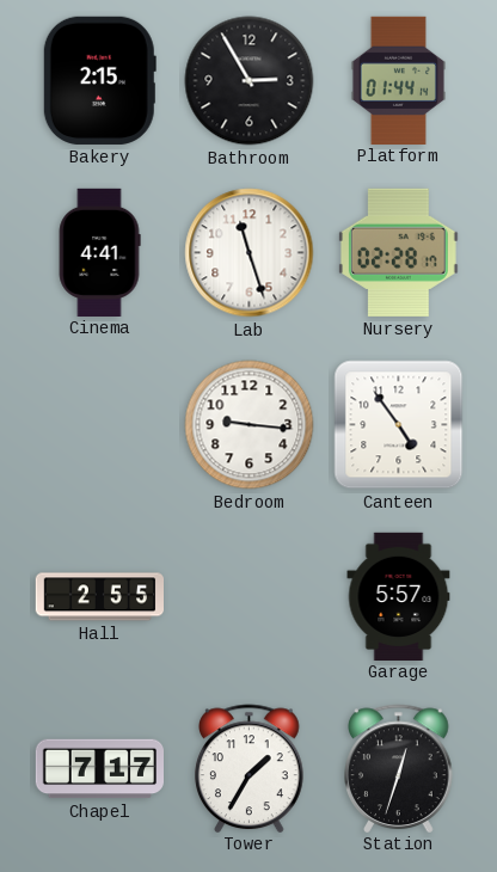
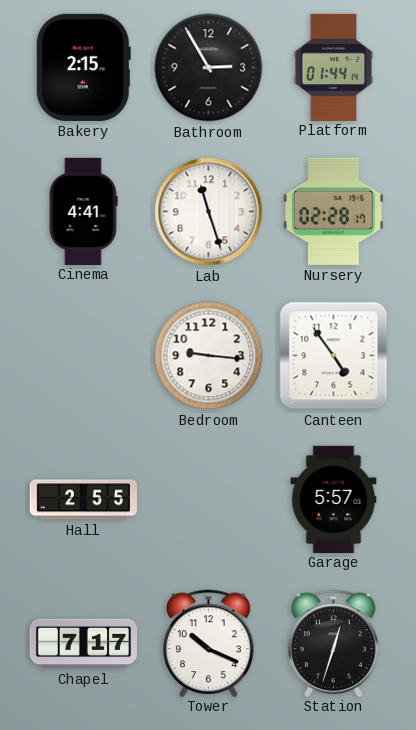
Tower: 1:35 -> 10:19 (209, 643)
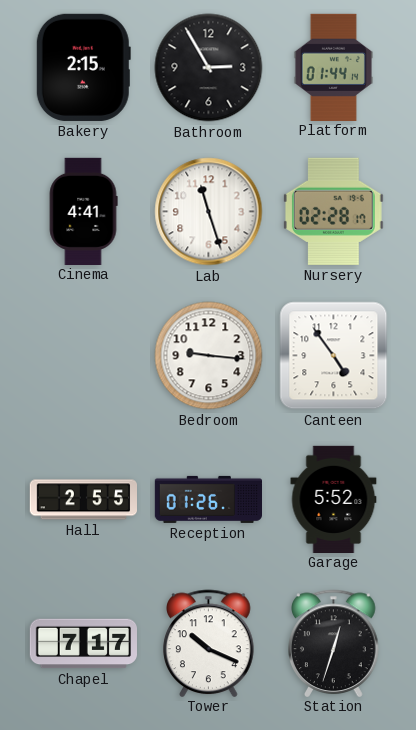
Reception: none -> 01:26 (208, 499)
Garage: 5:57 -> 5:52 (334, 499)
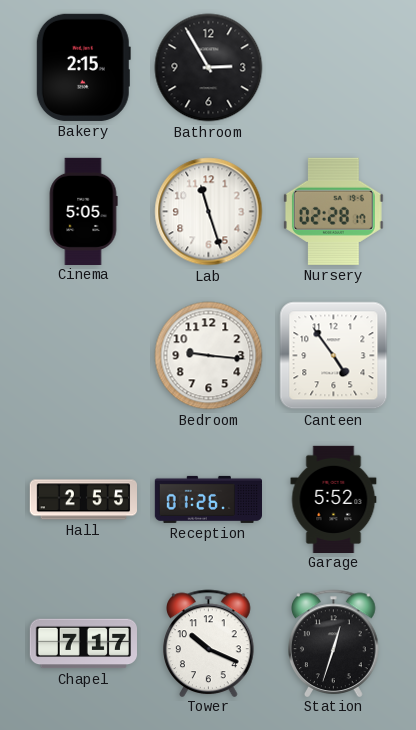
Platform: 01:44 -> none (333, 67)
Cinema: 4:41 -> 5:05 (83, 211)
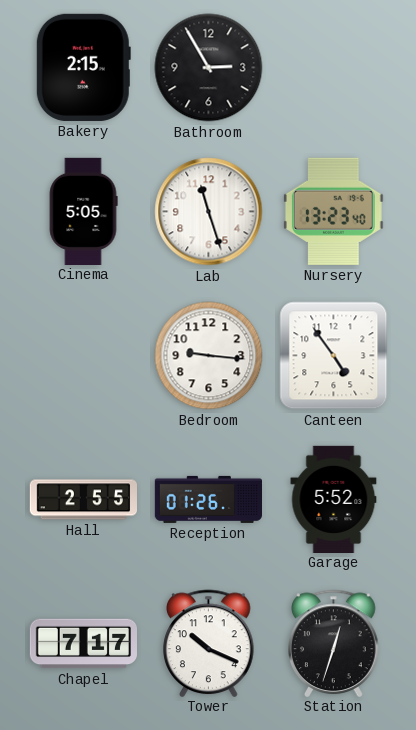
Nursery: 02:28 -> 13:23 (333, 211)
